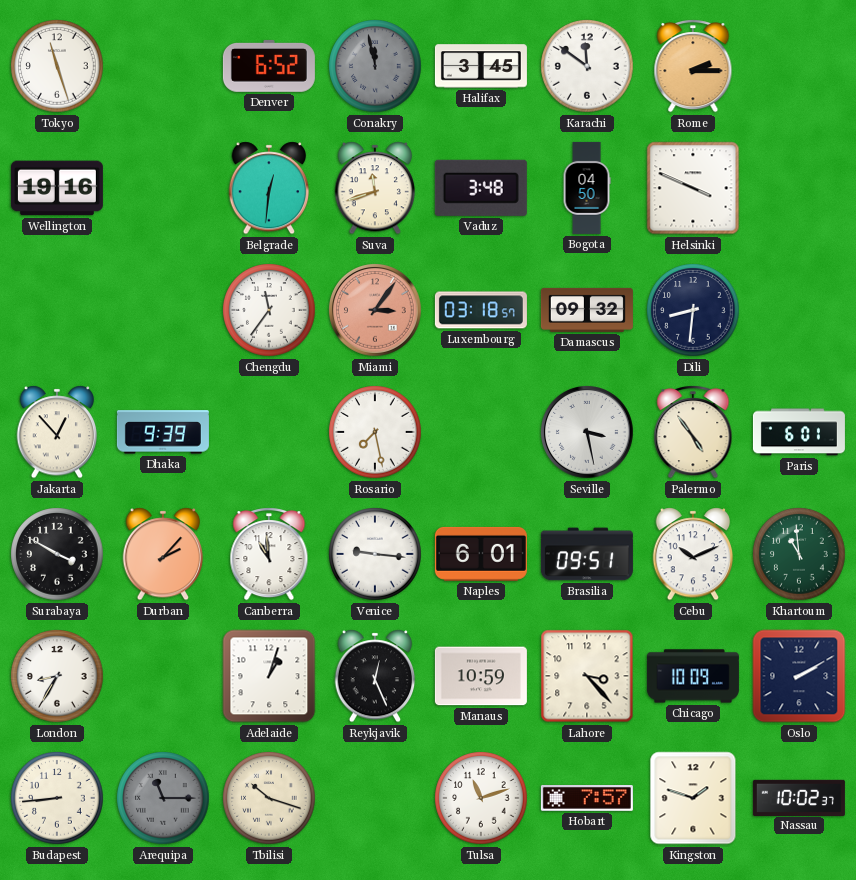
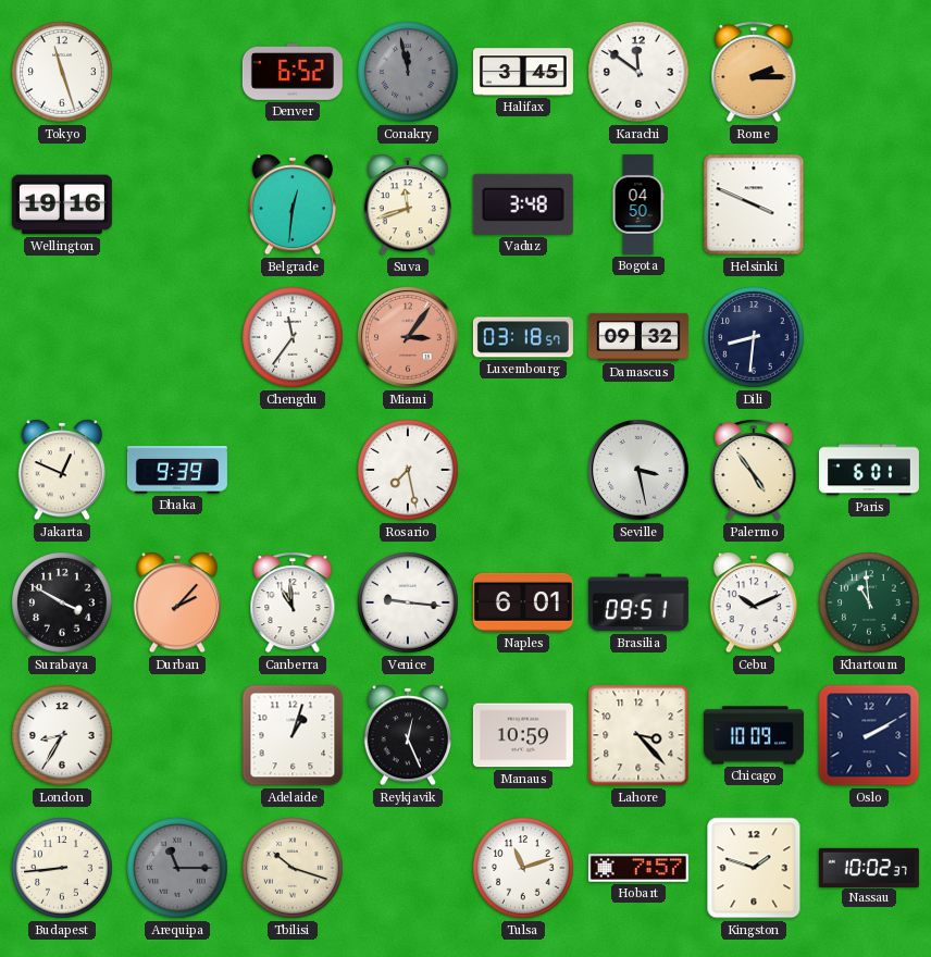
Jakarta: 12:53 -> 12:49 (62, 470)
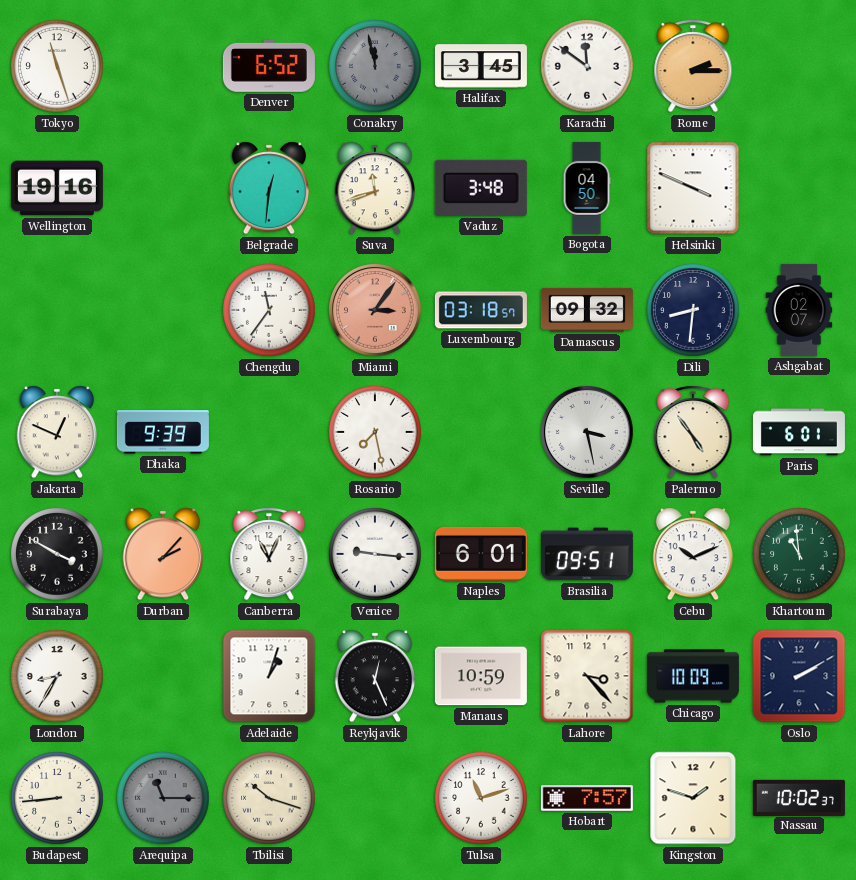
Ashgabat: none -> 02:07 (799, 310)
Canberra: 10:59 -> 11:04 (269, 554)
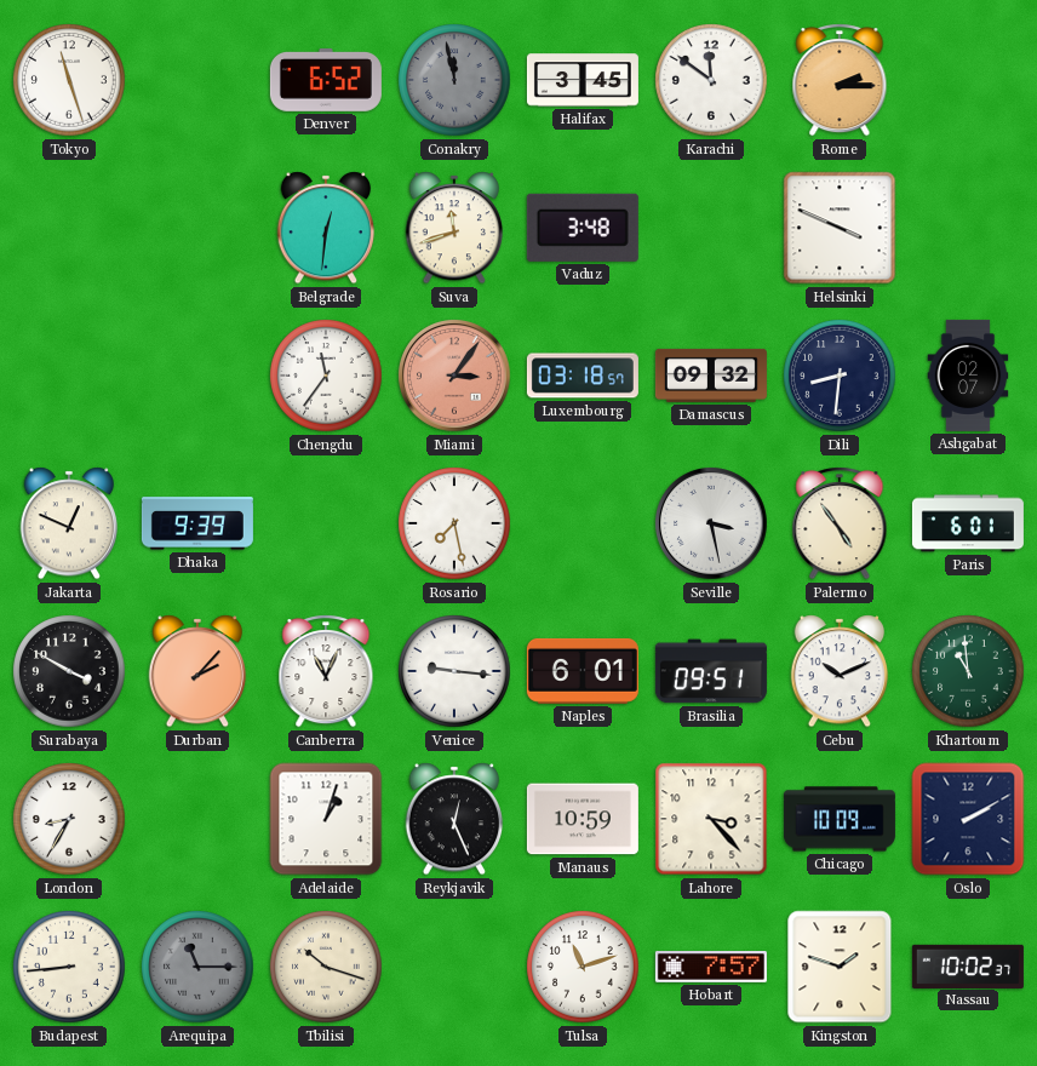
Wellington: 19:16 -> none (57, 188)
Bogota: 04:50 -> none (587, 188)
